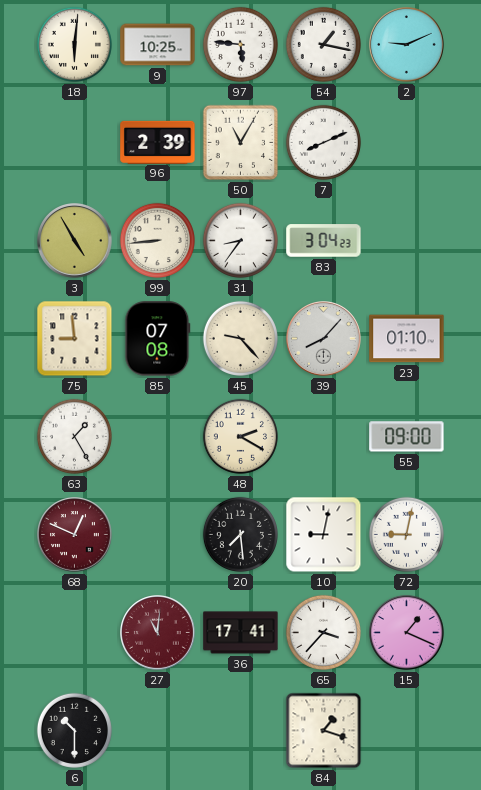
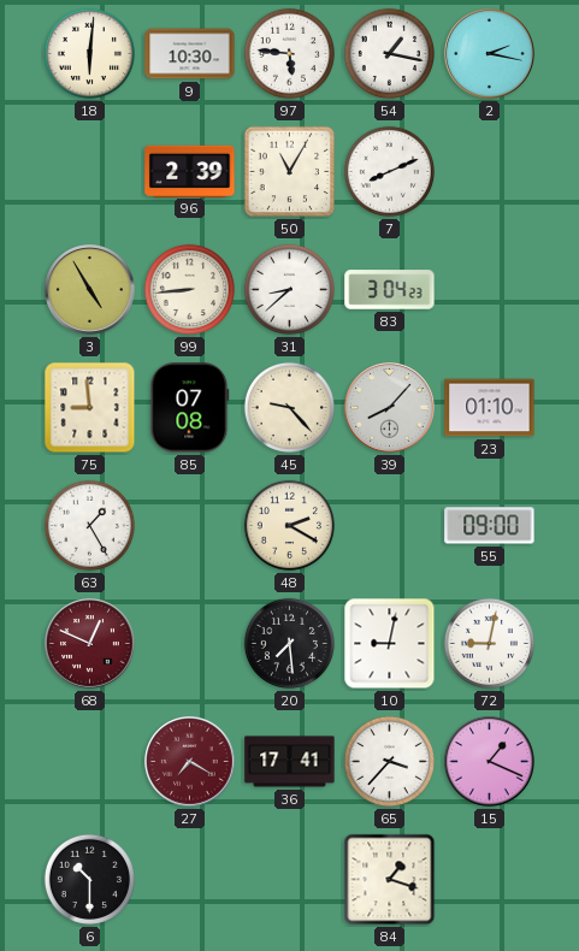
9: 10:25 -> 10:30 (190, 54)
2: 9:11 -> 2:17 (490, 54)
31: 8:36 -> 8:38 (289, 289)
27: 11:01 -> 7:20 (190, 762)
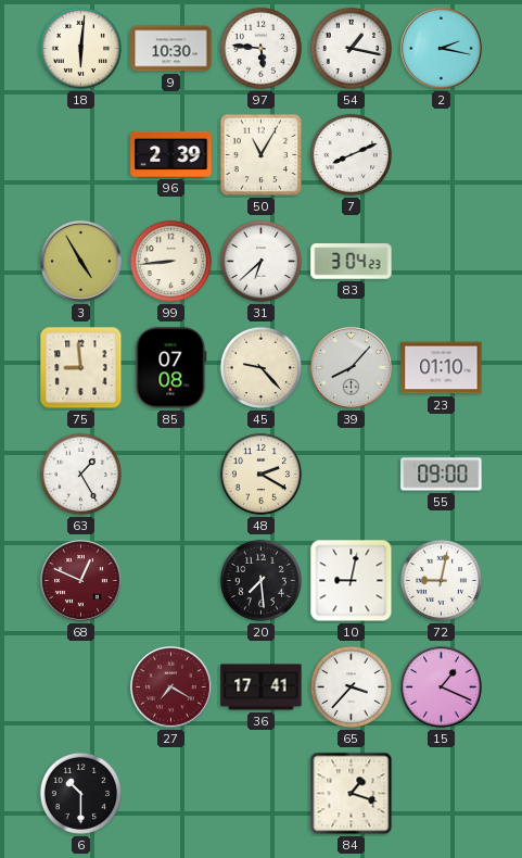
31: 8:38 -> 6:38 (260, 261)
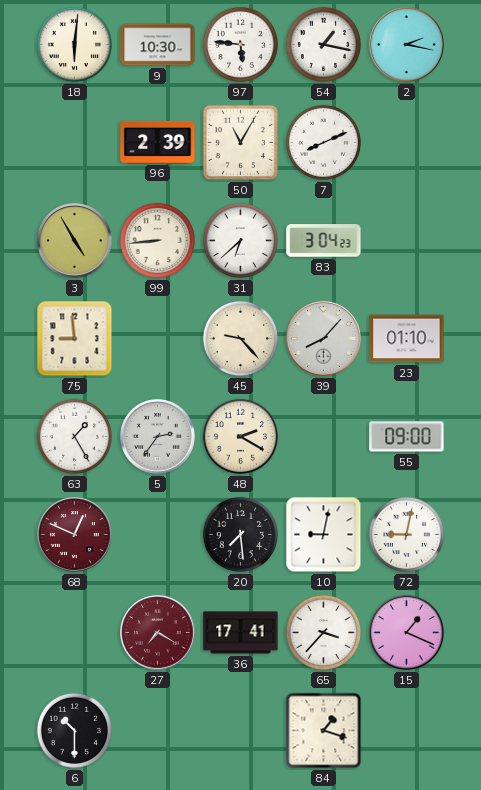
85: 07:08 -> none (171, 368)
5: none -> 2:36 (158, 437)
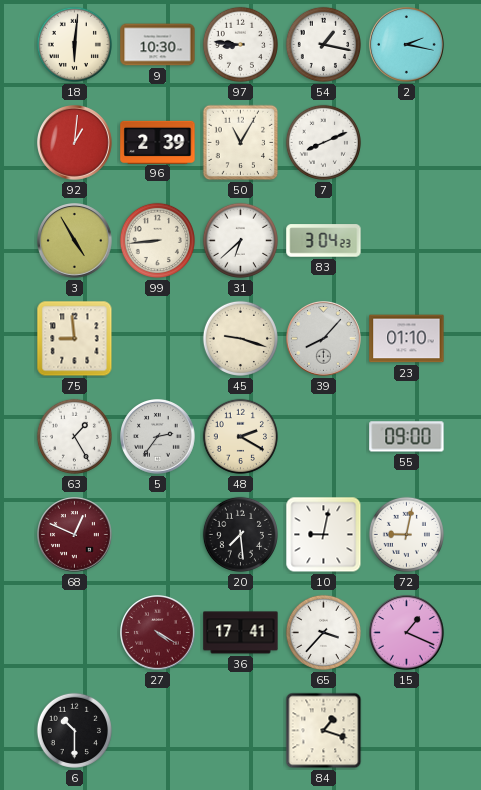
97: 5:46 -> 8:46 (240, 44)
92: none -> 1:01 (75, 143)
45: 9:23 -> 9:18 (240, 338)
27: 7:20 -> 4:20 (158, 633)
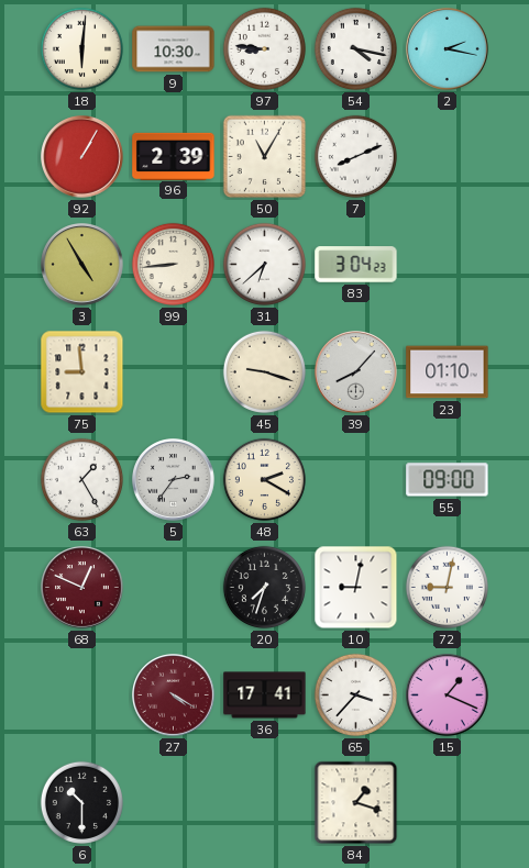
54: 1:17 -> 4:17 (355, 48)
92: 1:01 -> 1:05 (82, 157)
20: 7:29 -> 7:33 (264, 587)
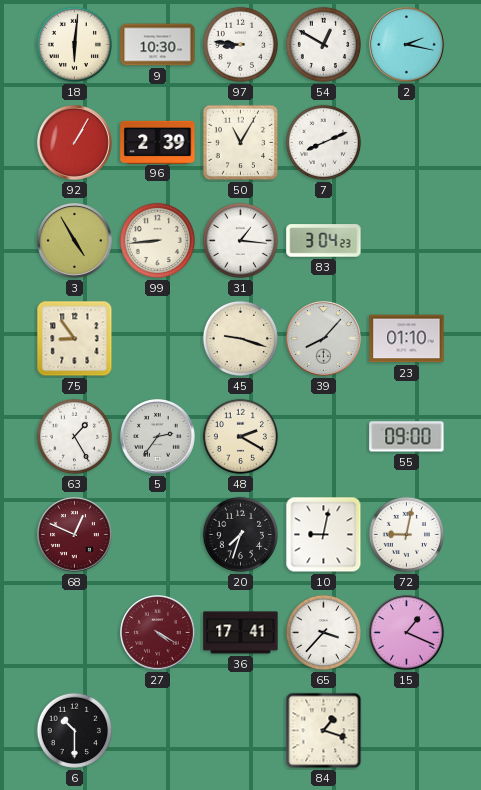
54: 4:17 -> 12:50 (323, 44)
31: 6:38 -> 1:16 (240, 240)
75: 8:59 -> 8:54 (75, 339)
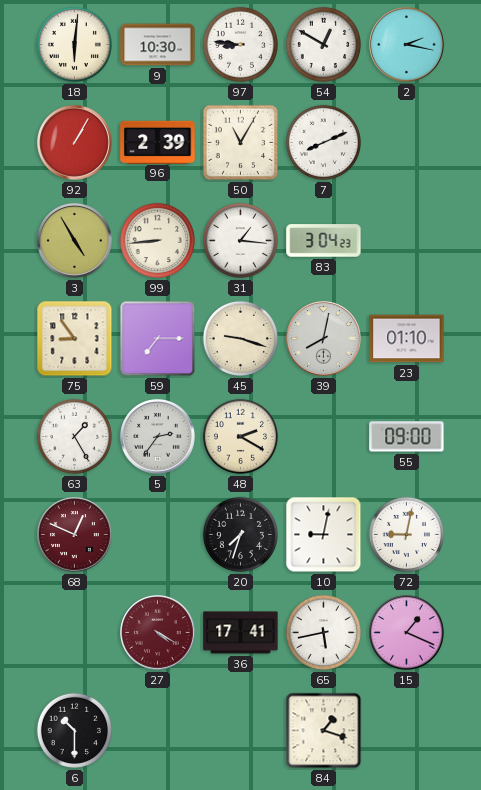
59: none -> 7:15 (158, 339)
39: 8:07 -> 8:02 (324, 339)
65: 3:37 -> 5:43 (323, 632)
